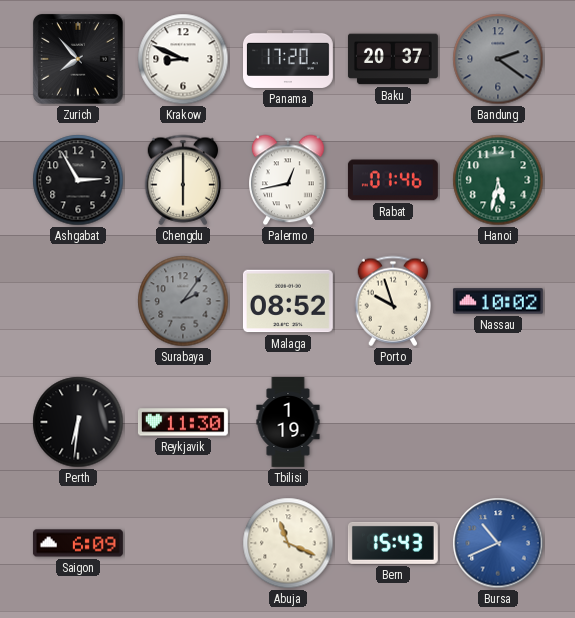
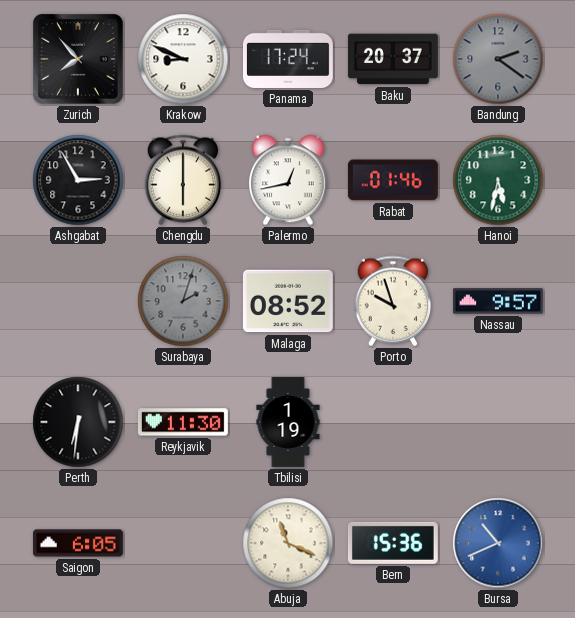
Panama: 17:20 -> 17:24 (289, 59)
Surabaya: 2:06 -> 2:03 (183, 301)
Nassau: 10:02 -> 9:57 (498, 301)
Saigon: 6:09 -> 6:05 (78, 543)
Bern: 15:43 -> 15:36 (393, 543)
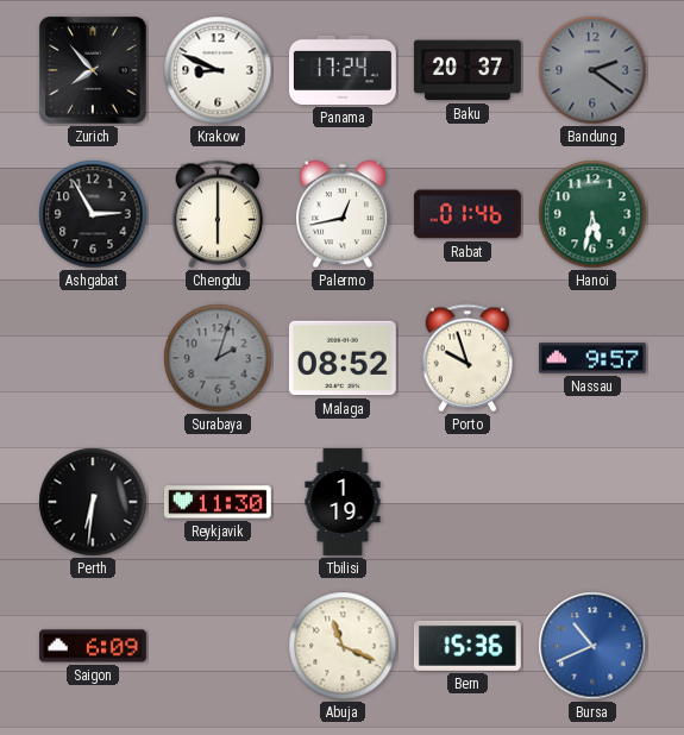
Saigon: 6:05 -> 6:09 (93, 646)
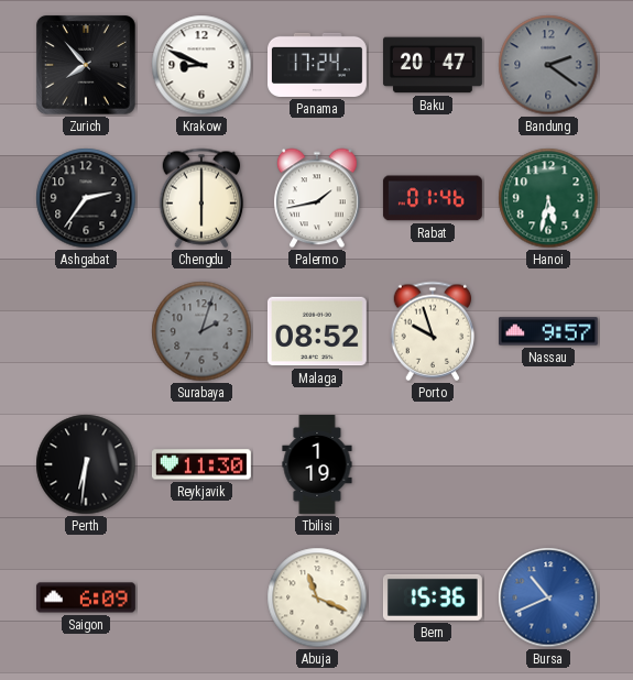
Baku: 20:37 -> 20:47 (433, 65)
Ashgabat: 2:55 -> 2:36 (86, 198)
Palermo: 12:43 -> 1:43 (318, 198)
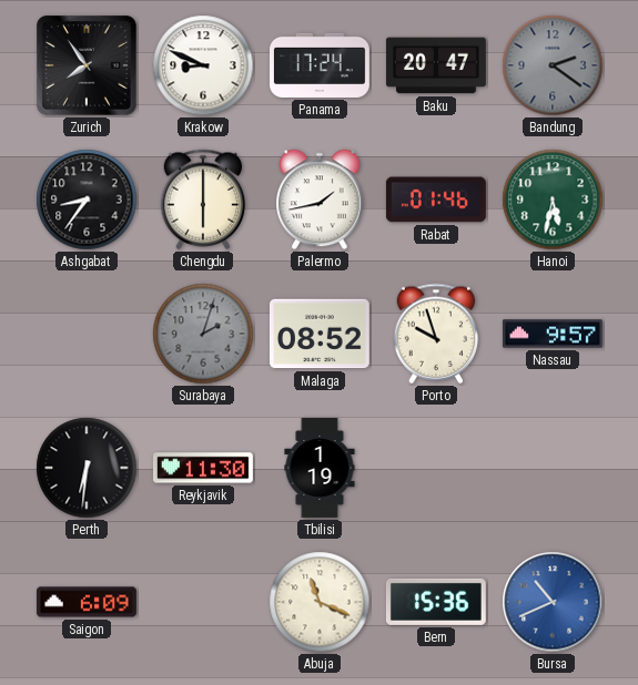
Zurich: 7:53 -> 7:54 (88, 67)
Ashgabat: 2:36 -> 8:36 (87, 200)
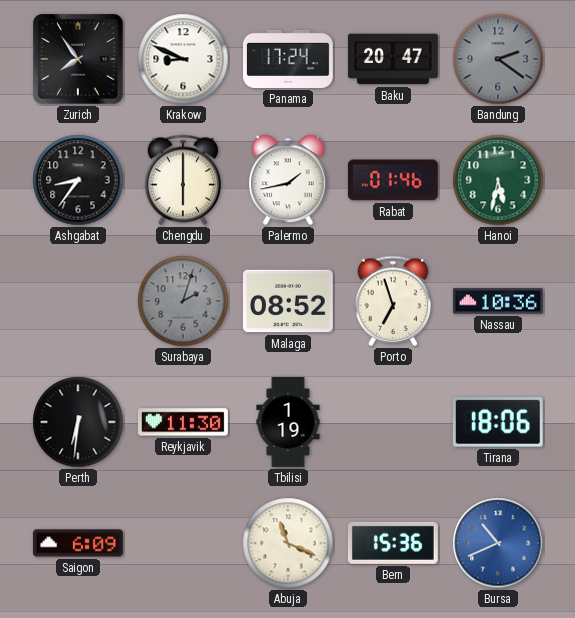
Porto: 9:57 -> 6:57 (393, 301)
Nassau: 9:57 -> 10:36 (498, 301)
Tirana: none -> 18:06 (498, 423)
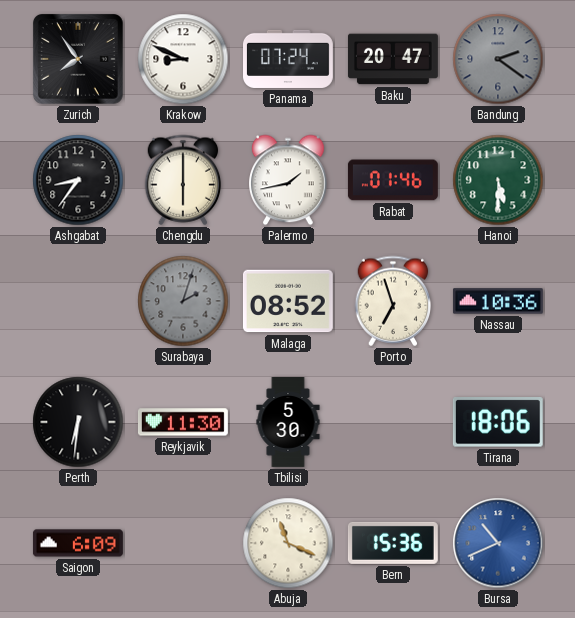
Panama: 17:24 -> 07:24 (289, 59)
Hanoi: 5:32 -> 5:30 (498, 180)
Tbilisi: 1:19 -> 5:30 (288, 423)
